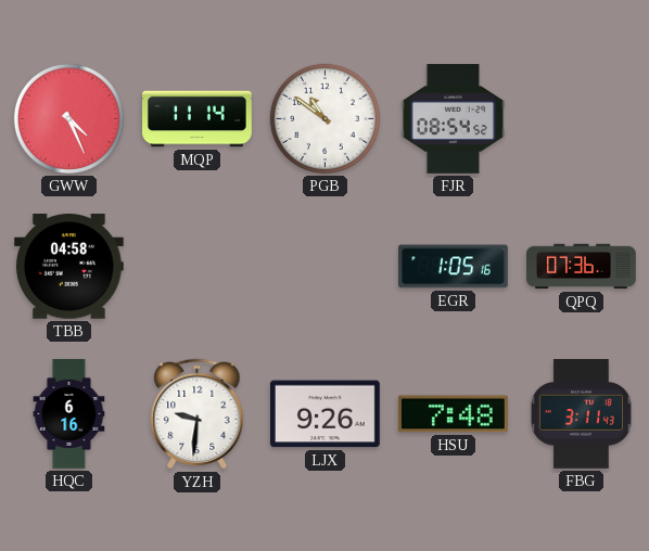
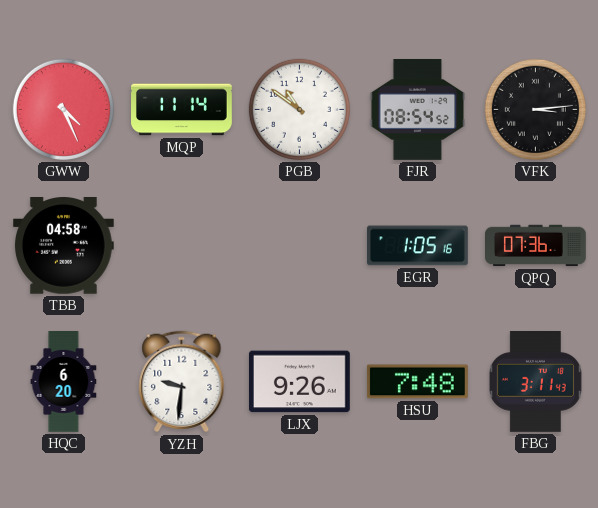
VFK: none -> 3:14 (535, 109)
HQC: 6:16 -> 6:20 (64, 382)
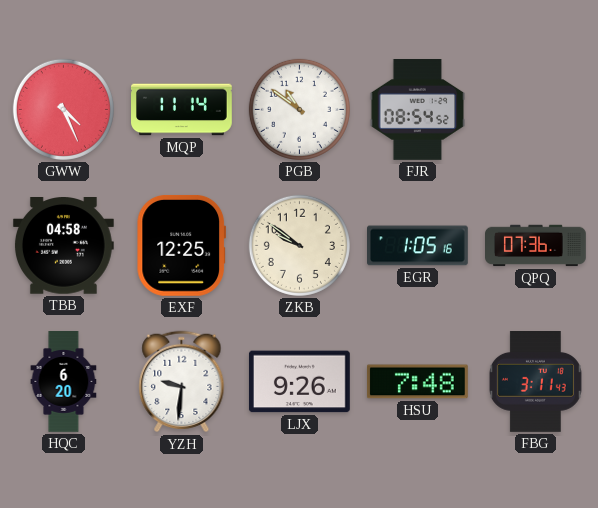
VFK: 3:14 -> none (535, 109)
EXF: none -> 12:25 (181, 245)
ZKB: none -> 9:51 (299, 245)
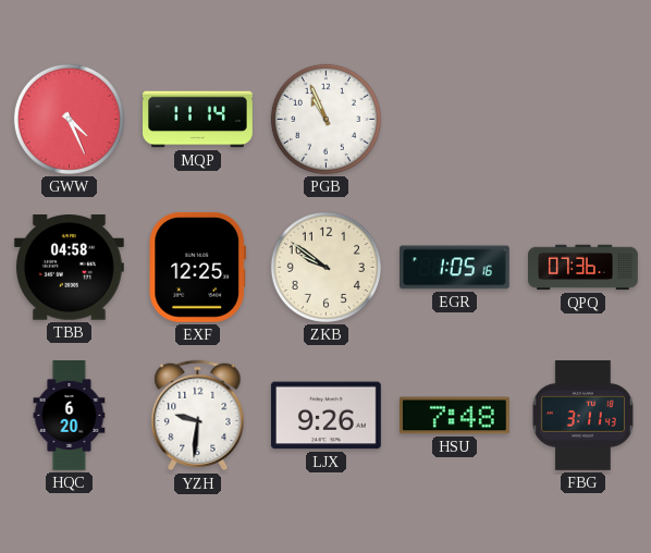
PGB: 10:51 -> 10:56 (325, 119)
FJR: 08:54 -> none (418, 110)
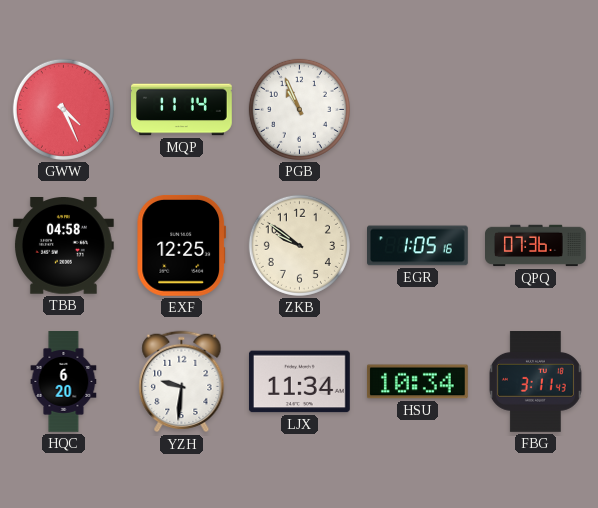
LJX: 9:26 -> 11:34 (299, 382)
HSU: 7:48 -> 10:34 (417, 382)
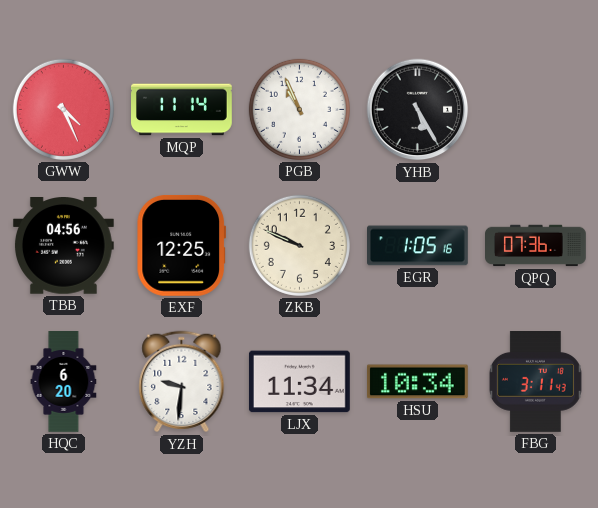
YHB: none -> 5:25 (418, 110)
TBB: 04:58 -> 04:56 (63, 246)
ZKB: 9:51 -> 9:49 (299, 245)
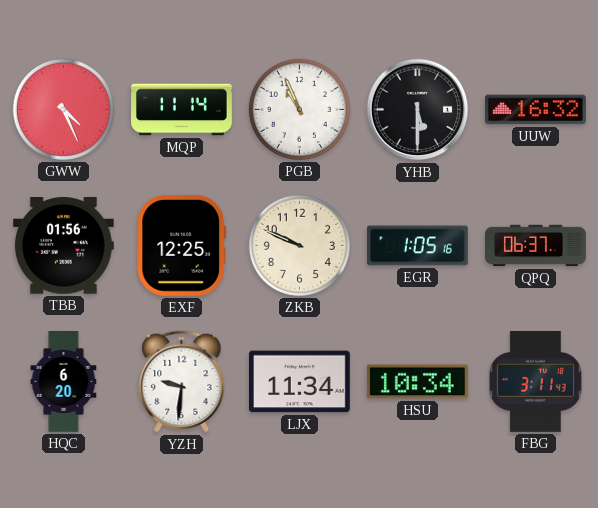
YHB: 5:25 -> 5:30 (418, 110)
UUW: none -> 16:32 (536, 110)
TBB: 04:56 -> 01:56 (63, 246)
QPQ: 07:36 -> 06:37 (536, 246)
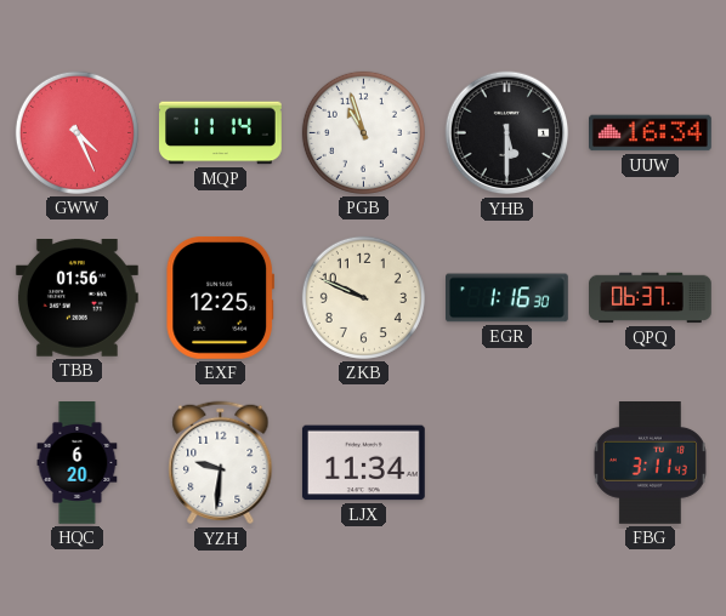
PGB: 10:56 -> 10:57 (363, 132)
UUW: 16:32 -> 16:34 (651, 133)
EGR: 1:05 -> 1:16 (507, 298)
HSU: 10:34 -> none (417, 382)
